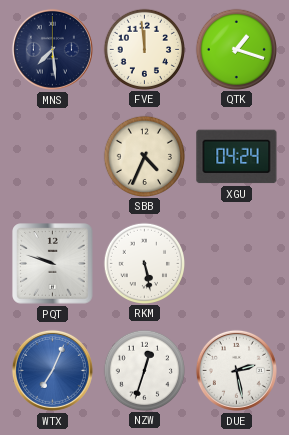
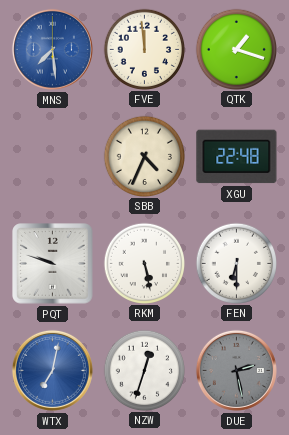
MNS dial: navy -> blue (52, 49)
XGU: 04:24 -> 22:48 (237, 157)
FEN: none -> 6:30 (236, 263)
WTX: 7:04 -> 7:02 (52, 370)
DUE dial: white -> grey (236, 370)
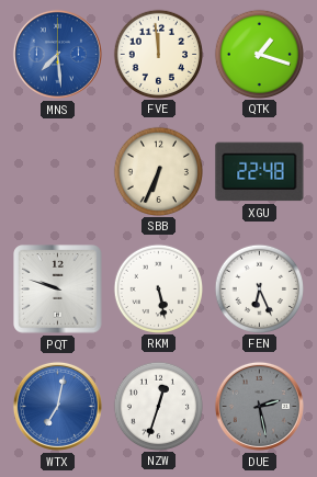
SBB: 4:34 -> 6:34 (158, 171)
FEN: 6:30 -> 6:26 (259, 288)
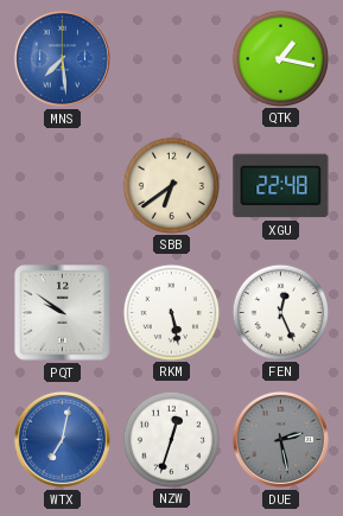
FVE: 11:59 -> none (158, 54)
QTK: 1:18 -> 1:17 (280, 58)
SBB: 6:34 -> 6:39 (171, 185)
PQT: 9:48 -> 9:51 (63, 313)
FEN: 6:26 -> 12:26 (280, 312)
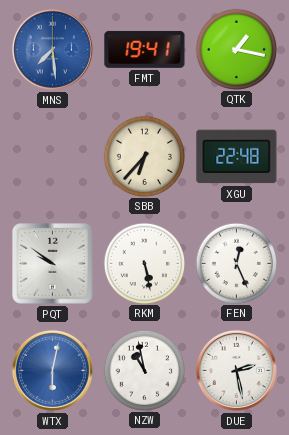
FMT: none -> 19:41 (145, 49)
SBB: 6:39 -> 6:37 (144, 156)
WTX: 7:02 -> 6:02 (52, 370)
NZW: 12:33 -> 10:58 (144, 370)
DUE dial: grey -> white (236, 370)
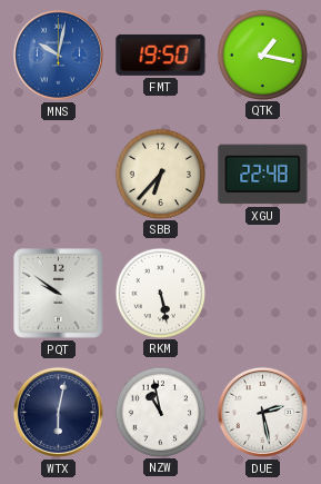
MNS: 7:29 -> 10:02 (58, 55)
FMT: 19:41 -> 19:50 (161, 55)
FEN: 12:26 -> none (236, 263)
WTX dial: blue -> navy (58, 412)
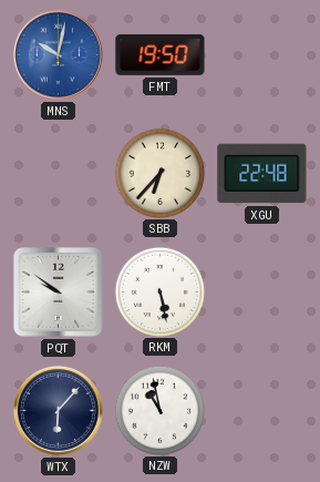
QTK: 1:17 -> none (262, 55)
WTX: 6:02 -> 6:07 (58, 410)
DUE: 2:28 -> none (262, 412)
